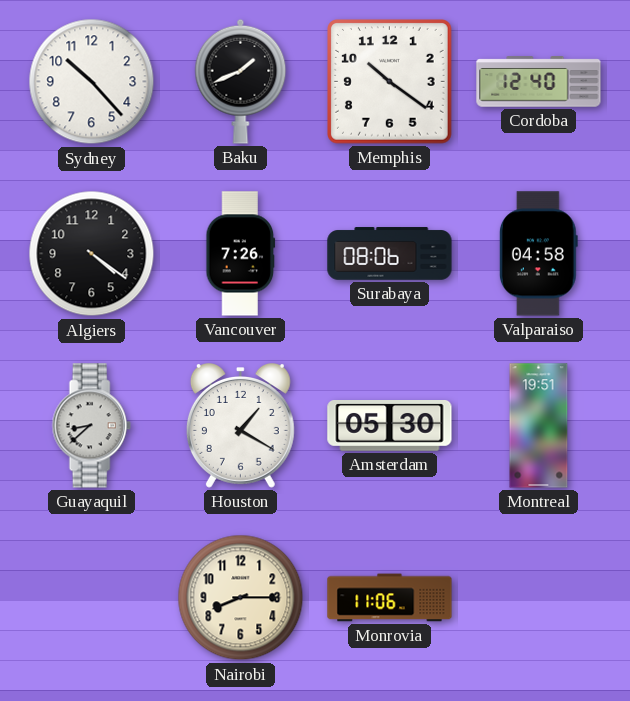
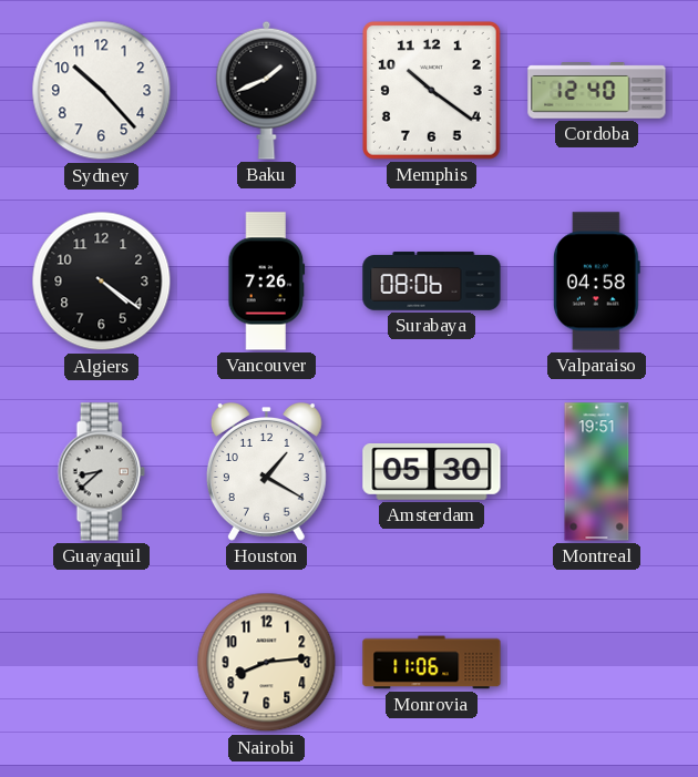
Nairobi: 8:15 -> 8:14 (267, 663)
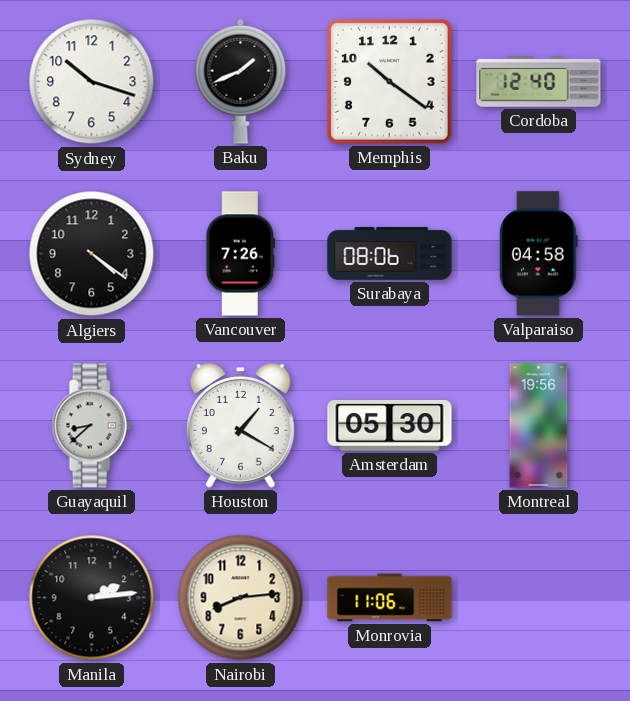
Sydney: 10:23 -> 10:18 (92, 82)
Montreal: 19:51 -> 19:56 (539, 426)
Manila: none -> 2:14 (92, 598)
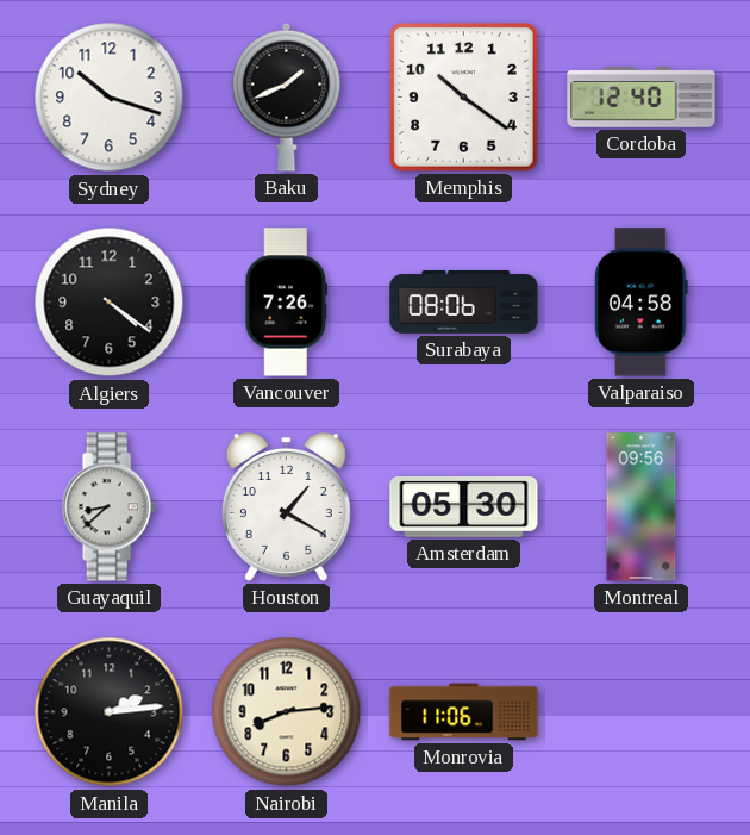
Montreal: 19:56 -> 09:56 (642, 507)
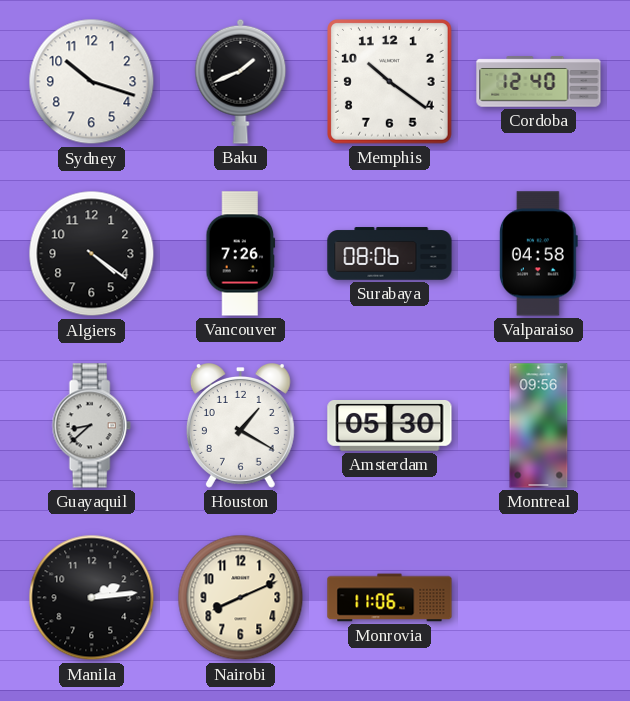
Nairobi: 8:14 -> 8:11 (241, 598)
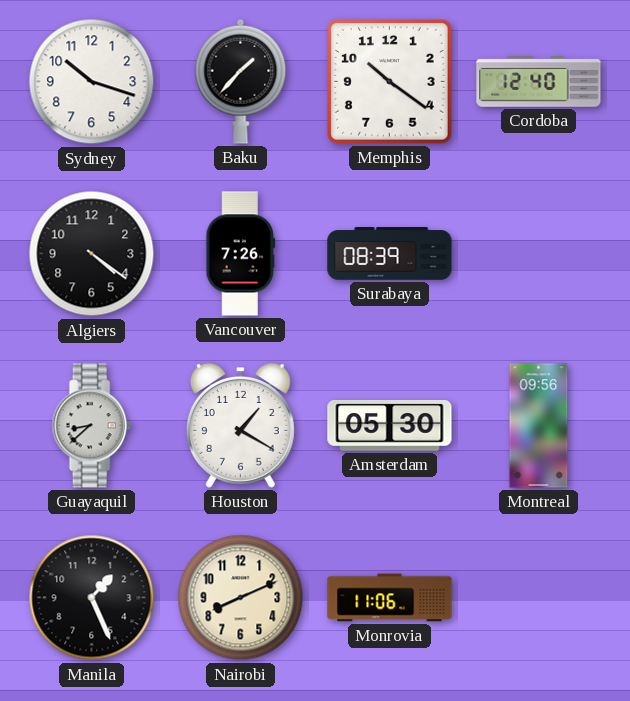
Baku: 1:41 -> 1:37 (241, 81)
Surabaya: 08:06 -> 08:39 (390, 254)
Valparaiso: 04:58 -> none (538, 254)
Manila: 2:14 -> 1:26 (92, 598)
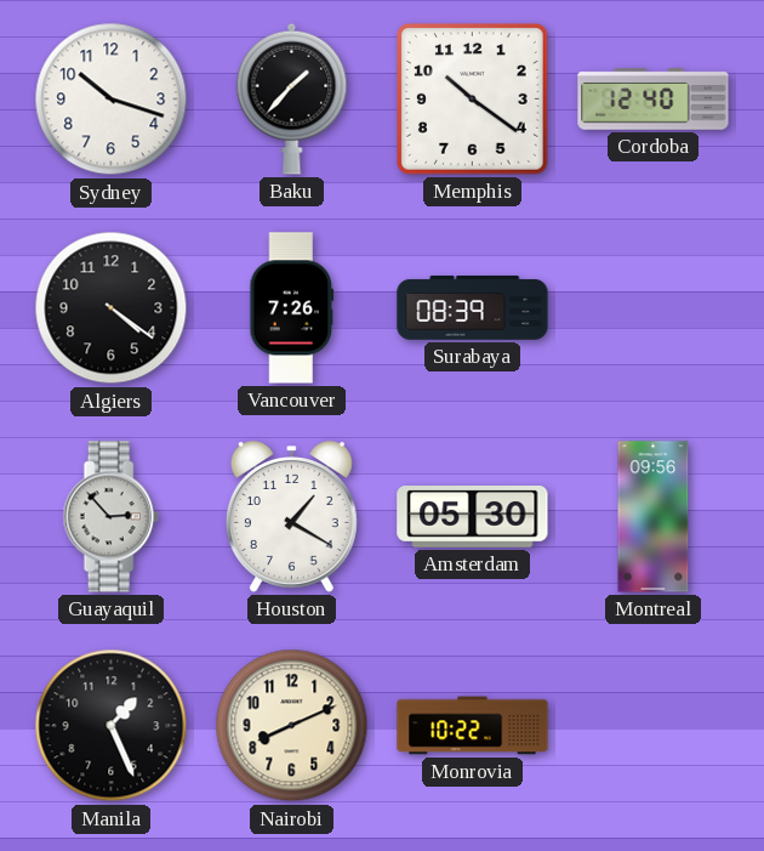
Guayaquil: 8:38 -> 2:53 (110, 517)
Monrovia: 11:06 -> 10:22 (473, 726)
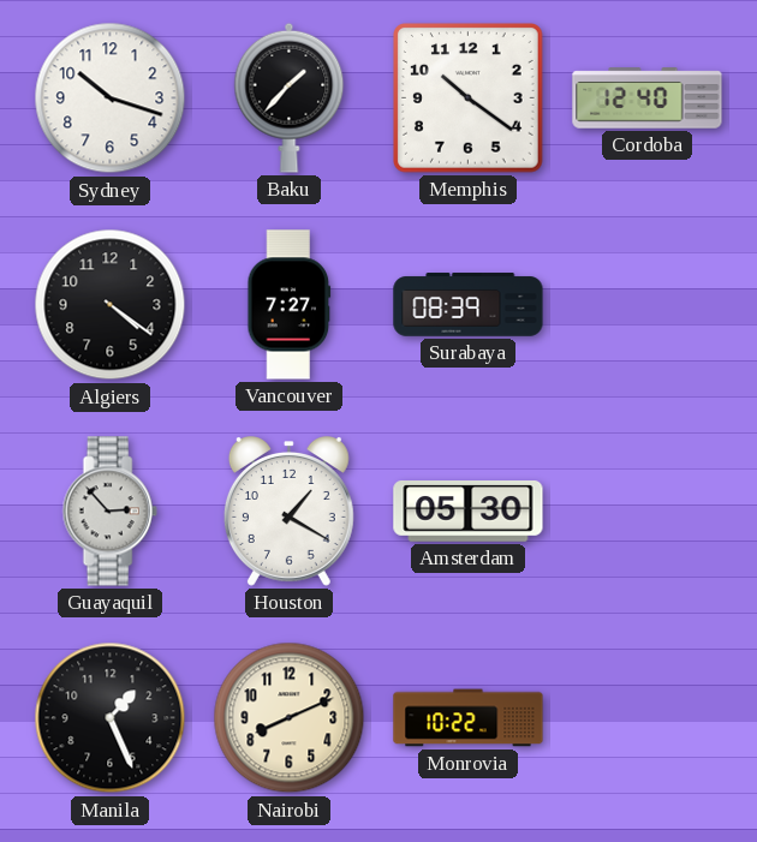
Vancouver: 7:26 -> 7:27 (290, 305)
Montreal: 09:56 -> none (654, 517)
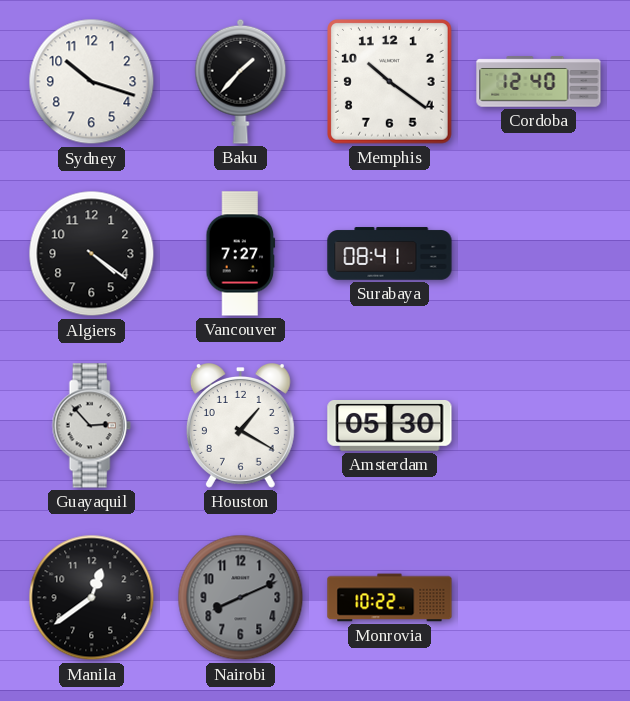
Surabaya: 08:39 -> 08:41 (390, 254)
Manila: 1:26 -> 12:39 (92, 598)
Nairobi dial: cream -> grey (241, 598)
